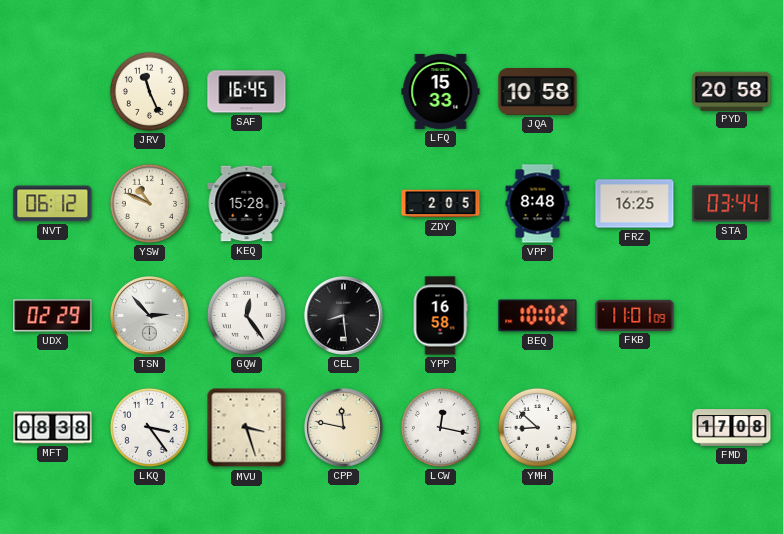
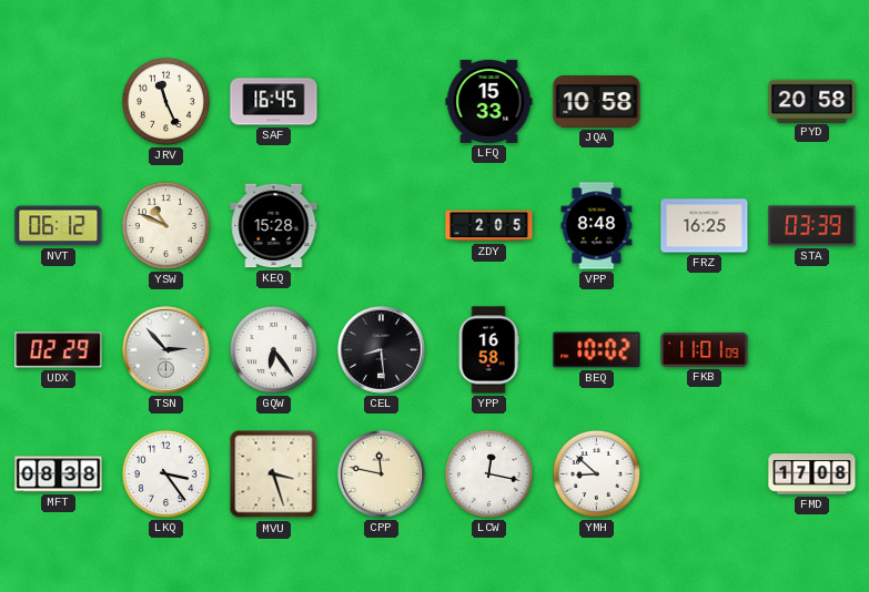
STA: 03:44 -> 03:39 (812, 226)
GQW: 12:24 -> 6:24 (273, 349)
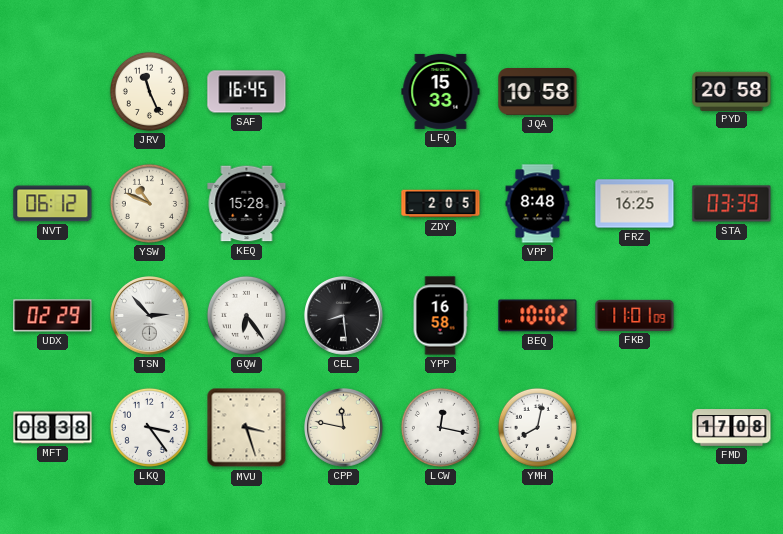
YMH: 8:52 -> 8:02 (537, 427)
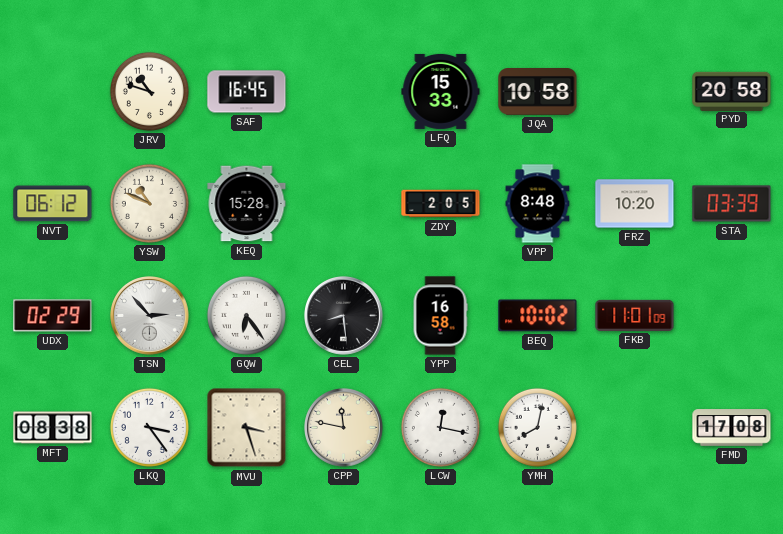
JRV: 11:26 -> 10:48 (149, 91)
FRZ: 16:25 -> 10:20 (635, 204)
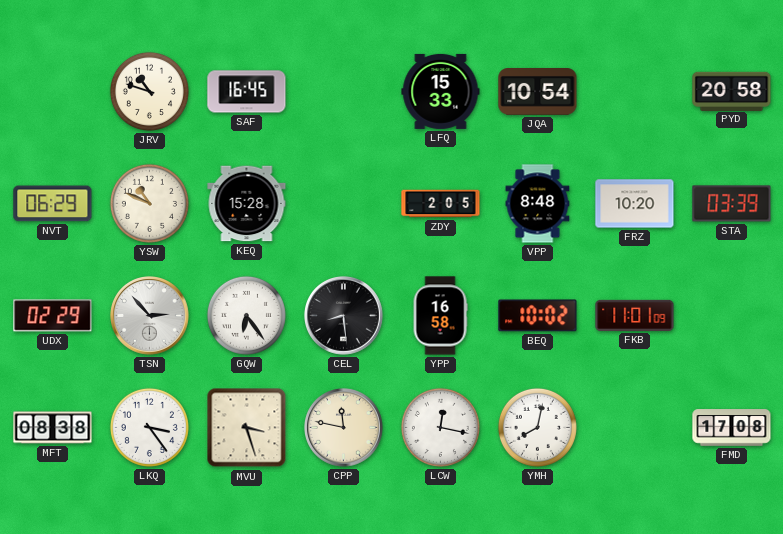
JQA: 10:58 -> 10:54 (538, 92)
NVT: 06:12 -> 06:29 (53, 204)
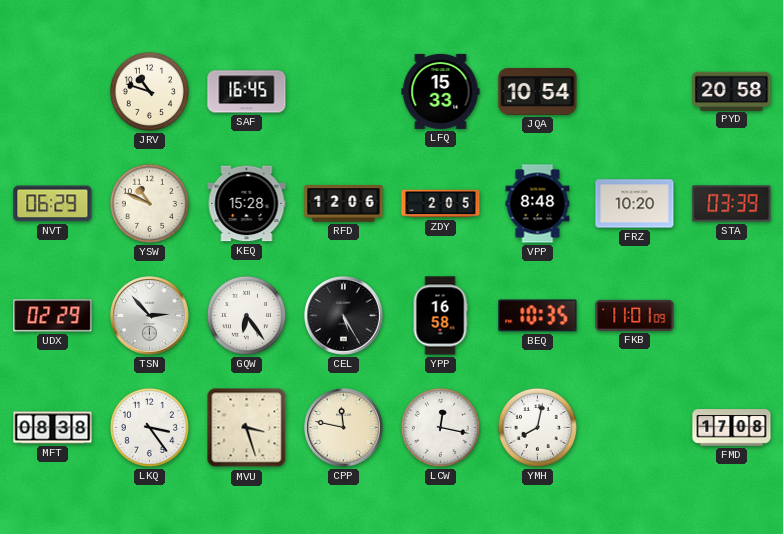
RFD: none -> 12:06 (344, 204)
CEL: 8:29 -> 5:25 (344, 316)
BEQ: 10:02 -> 10:35 (538, 316)
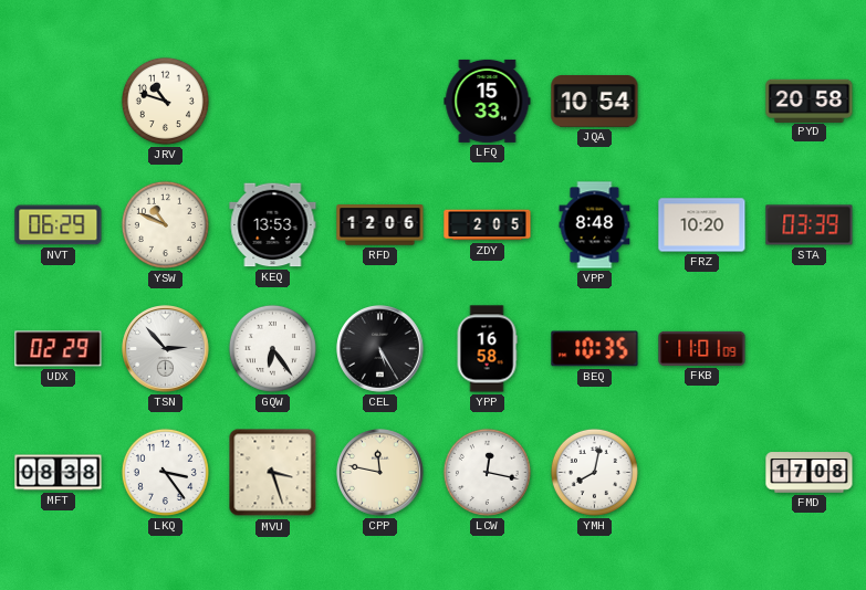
SAF: 16:45 -> none (247, 92)
KEQ: 15:28 -> 13:53 (273, 225)
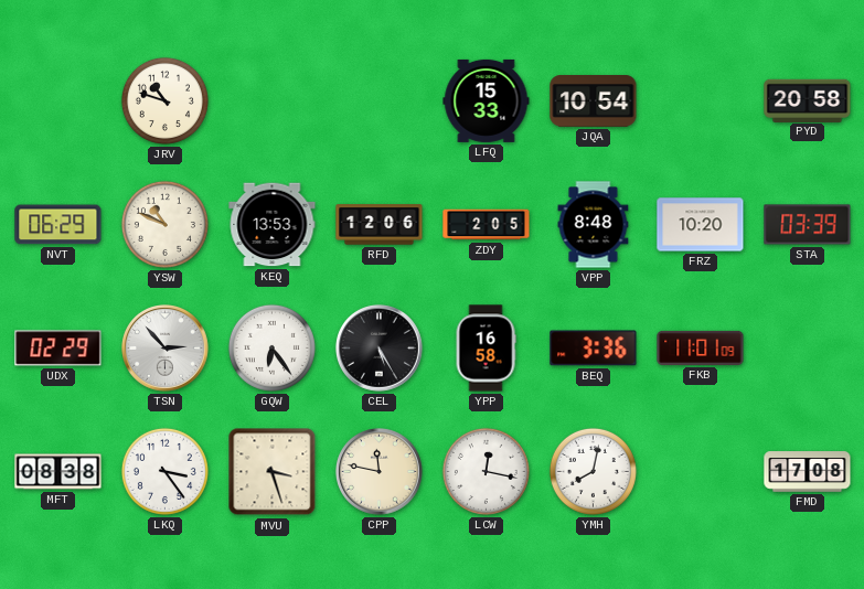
BEQ: 10:35 -> 3:36 (594, 349)
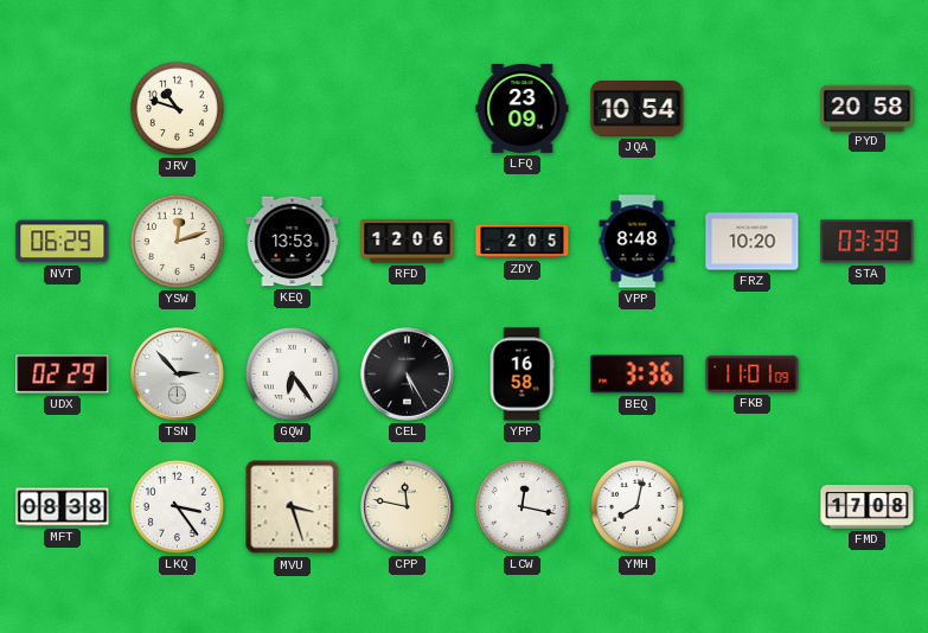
LFQ: 15:33 -> 23:09 (523, 108)
YSW: 10:49 -> 12:12 (177, 241)
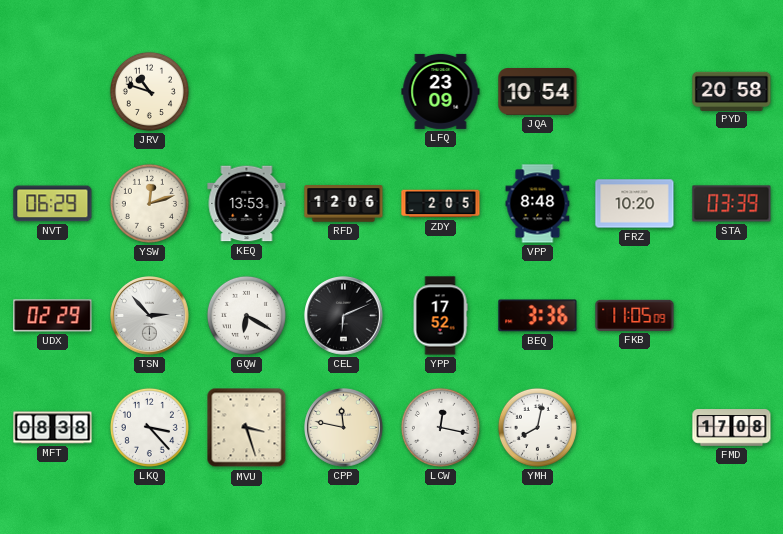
GQW: 6:24 -> 6:20 (246, 315)
CEL: 5:25 -> 6:11 (344, 316)
YPP: 16:58 -> 17:52 (440, 316)
FKB: 11:01 -> 11:05 (635, 315)
LKQ: 3:24 -> 3:23 (149, 427)
